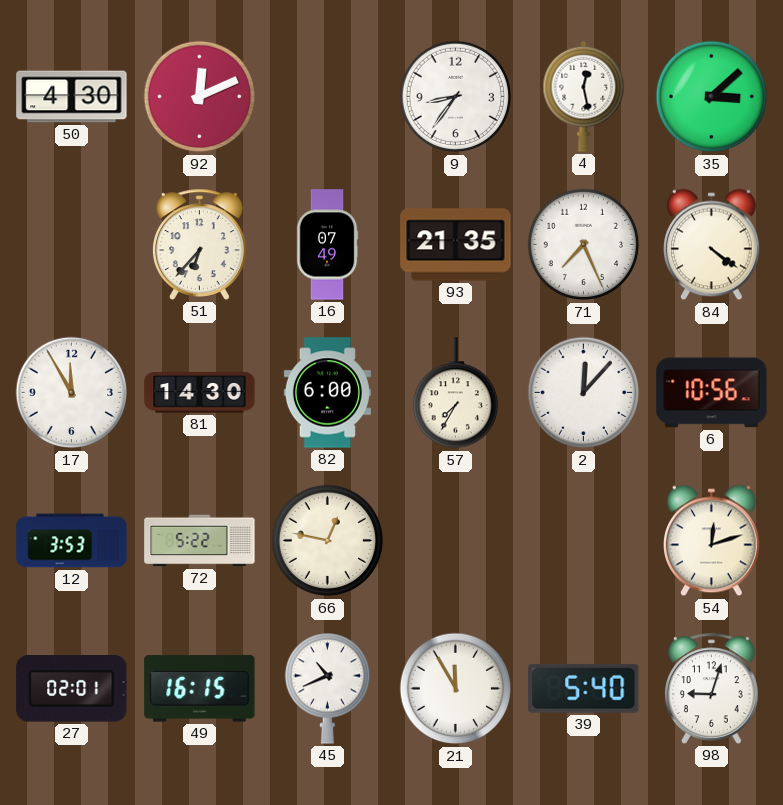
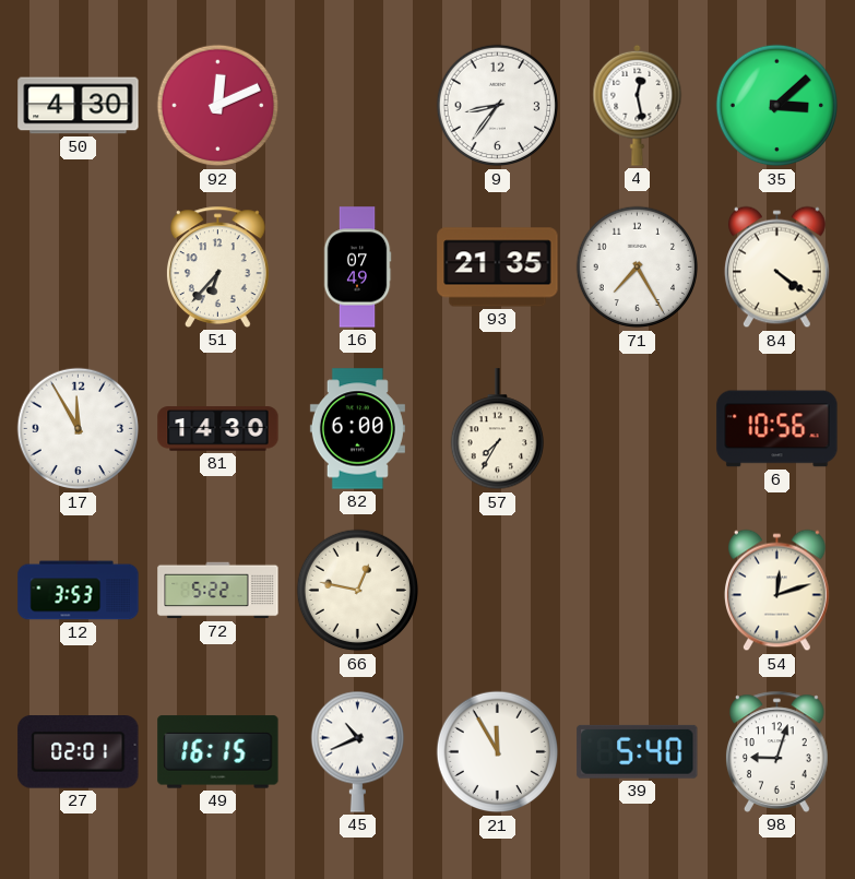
71: 7:26 -> 7:25 (638, 268)
2: 12:07 -> none (584, 393)
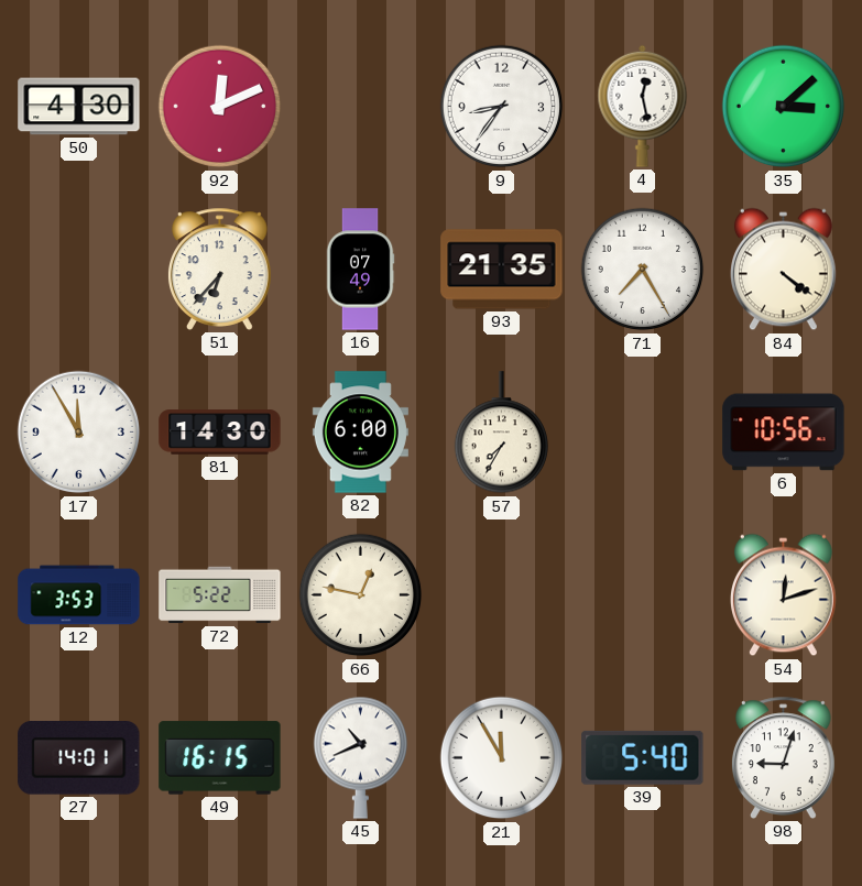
27: 02:01 -> 14:01 (79, 758)
